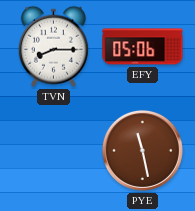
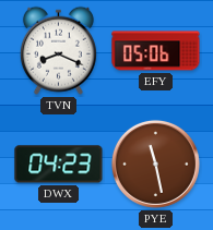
TVN: 8:15 -> 8:19 (58, 50)
DWX: none -> 04:23 (59, 165)
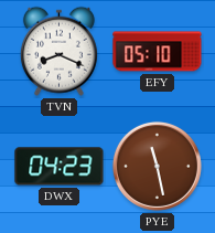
EFY: 05:06 -> 05:10 (158, 52)
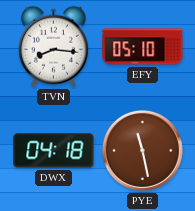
TVN: 8:19 -> 8:16 (53, 46)
DWX: 04:23 -> 04:18 (54, 151)
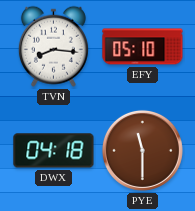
PYE: 11:28 -> 11:30 (142, 150)
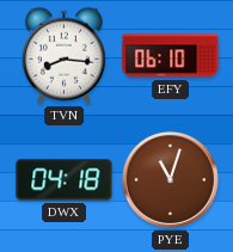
EFY: 05:10 -> 06:10 (171, 56)
PYE: 11:30 -> 11:03 (170, 179)
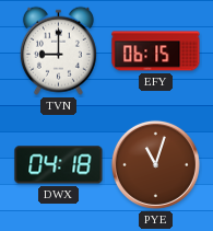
TVN: 8:16 -> 9:00 (58, 50)
EFY: 06:10 -> 06:15 (156, 51)
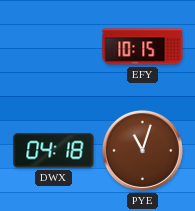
TVN: 9:00 -> none (58, 50)
EFY: 06:15 -> 10:15 (143, 47)
